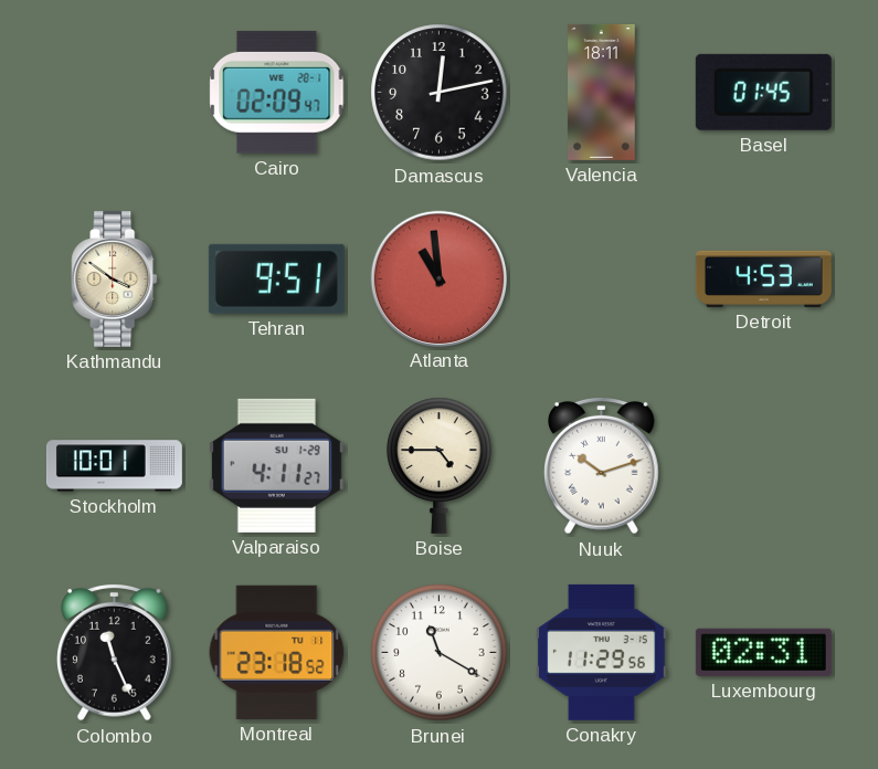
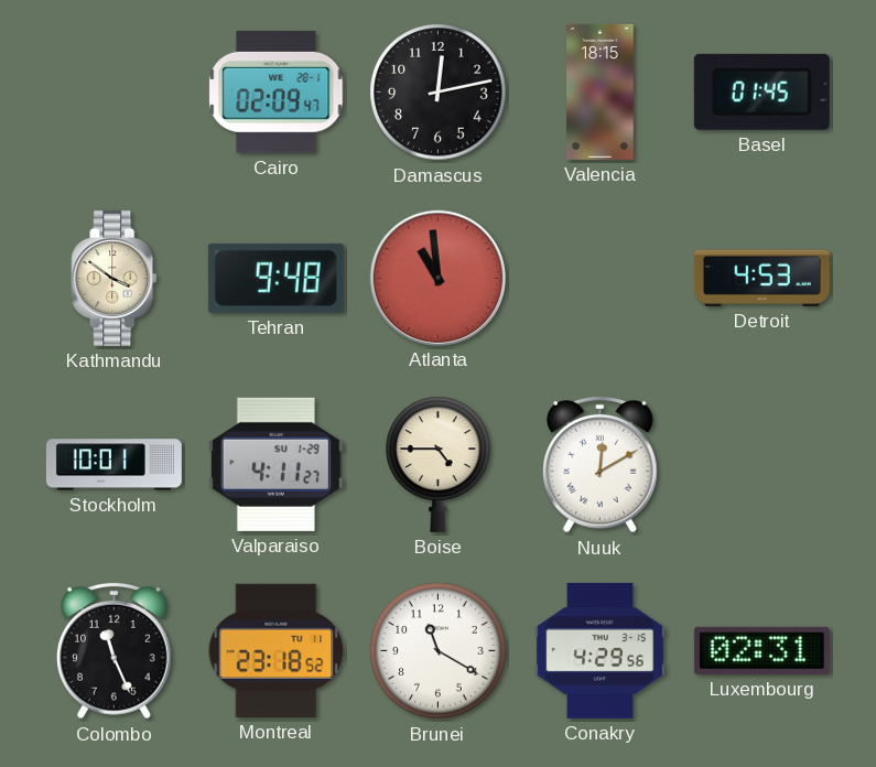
Valencia: 18:11 -> 18:15 (601, 91)
Tehran: 9:51 -> 9:48 (275, 278)
Nuuk: 10:12 -> 12:10 (601, 464)
Conakry: 11:29 -> 4:29 (599, 650)
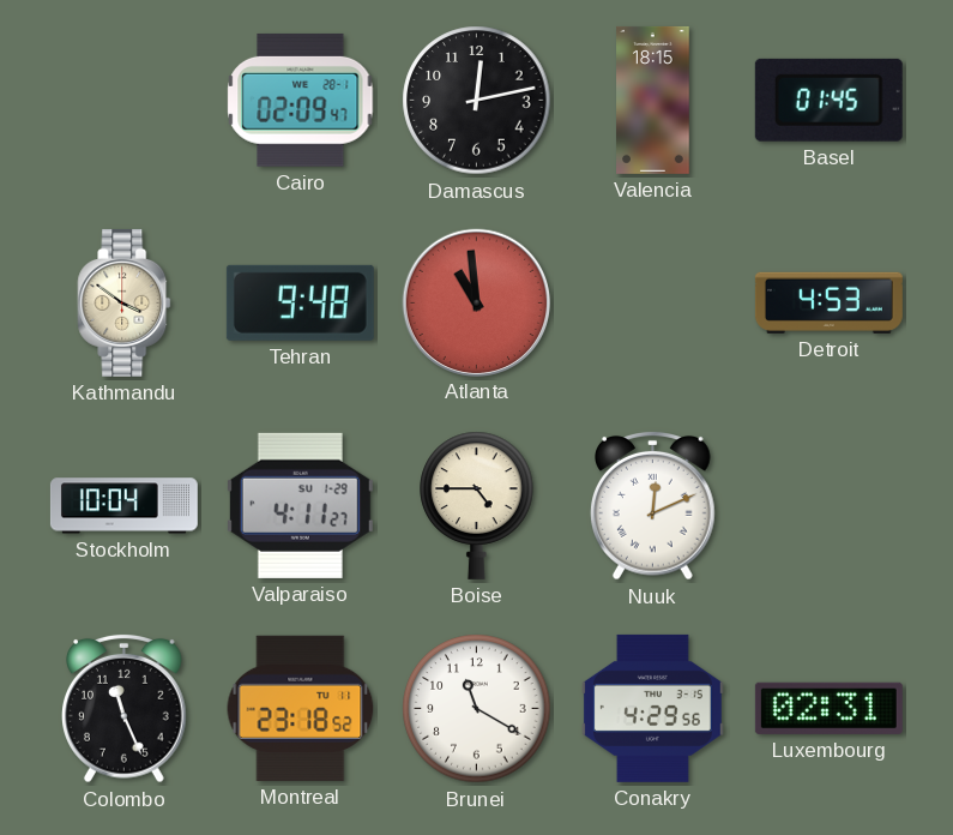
Stockholm: 10:01 -> 10:04 (123, 506)
Nuuk: 12:10 -> 12:11 (653, 505)
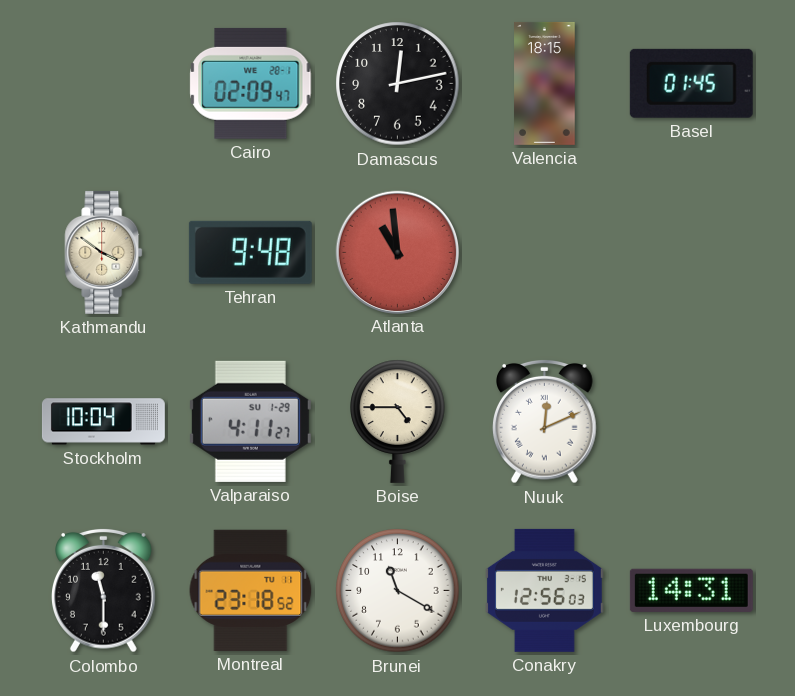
Detroit: 4:53 -> none (828, 302)
Colombo: 11:26 -> 11:30 (104, 590)
Conakry: 4:29 -> 12:56 (544, 590)
Luxembourg: 02:31 -> 14:31 (691, 590)
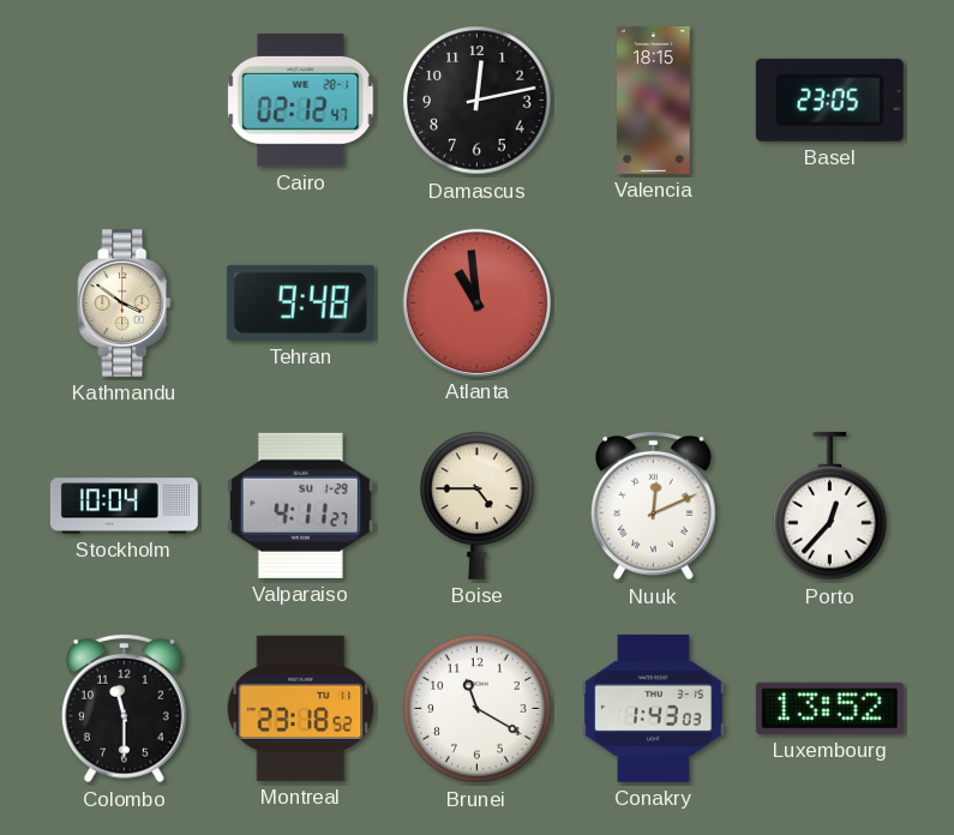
Cairo: 02:09 -> 02:12 (301, 100)
Basel: 01:45 -> 23:05 (829, 100)
Porto: none -> 12:37 (830, 506)
Conakry: 12:56 -> 1:43 (653, 708)
Luxembourg: 14:31 -> 13:52 (829, 708)
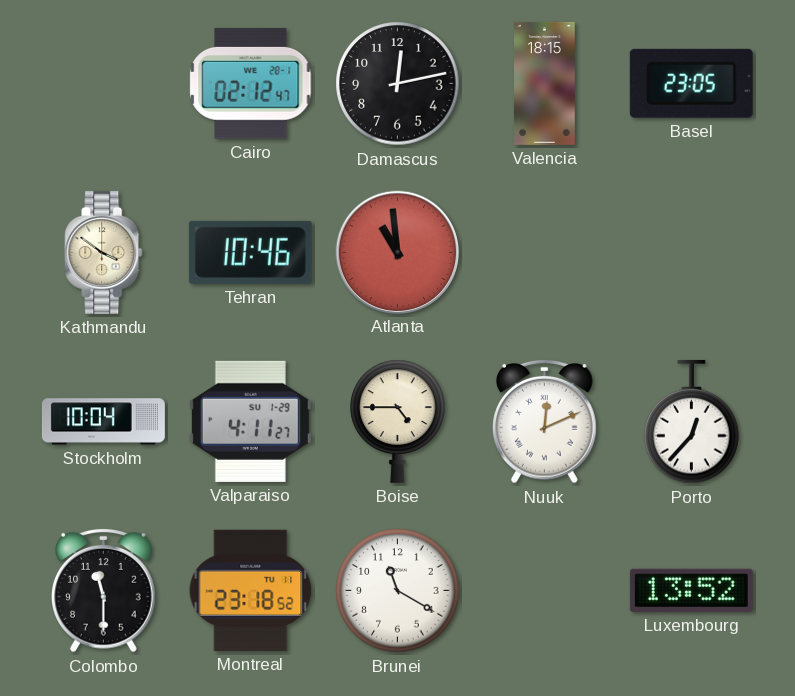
Tehran: 9:48 -> 10:46 (250, 252)
Conakry: 1:43 -> none (653, 708)
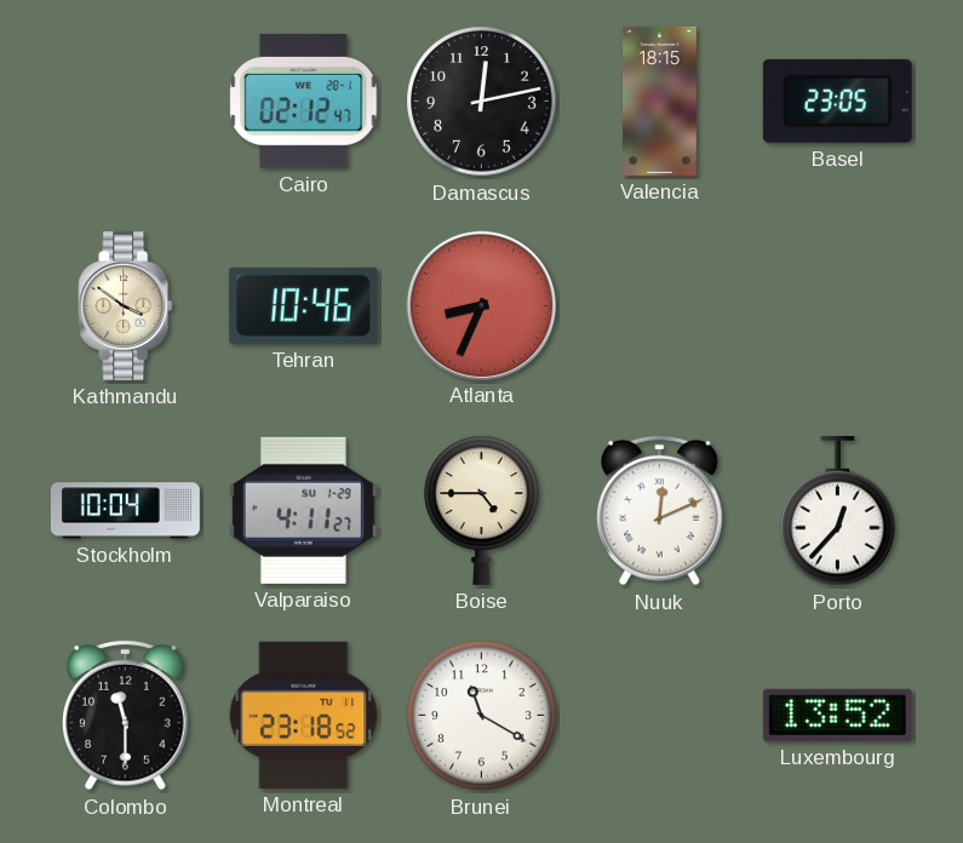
Atlanta: 10:59 -> 8:34 (481, 305)
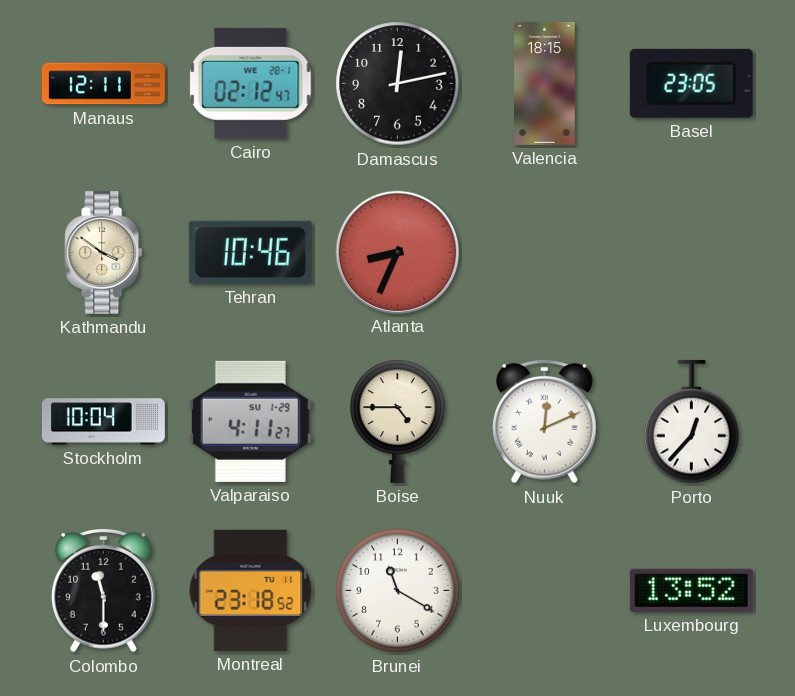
Manaus: none -> 12:11 (103, 84)
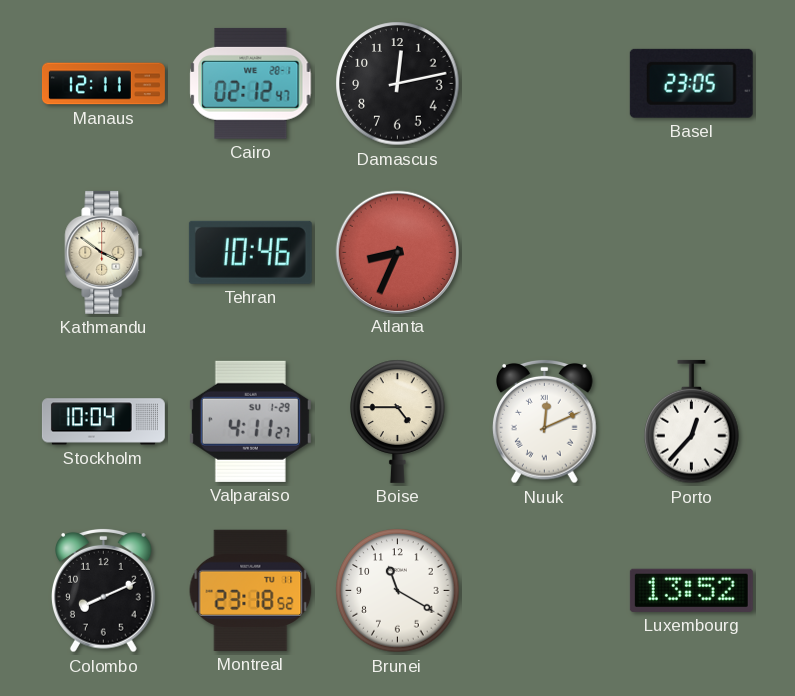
Valencia: 18:15 -> none (545, 83)
Colombo: 11:30 -> 8:11 (104, 590)
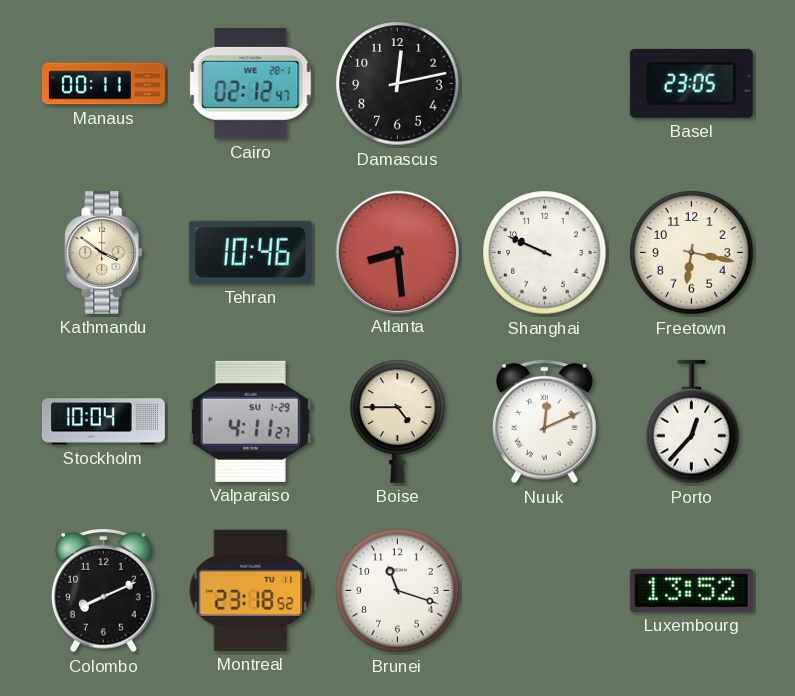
Manaus: 12:11 -> 00:11 (103, 84)
Atlanta: 8:34 -> 8:29 (397, 252)
Shanghai: none -> 9:49 (545, 253)
Freetown: none -> 6:17 (692, 253)
Brunei: 11:20 -> 11:18 (398, 591)
